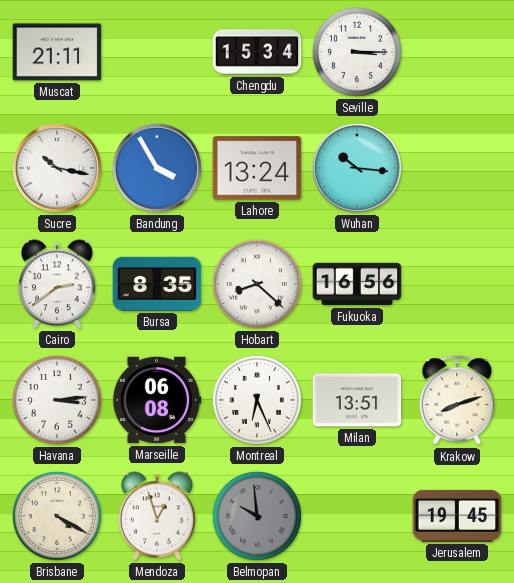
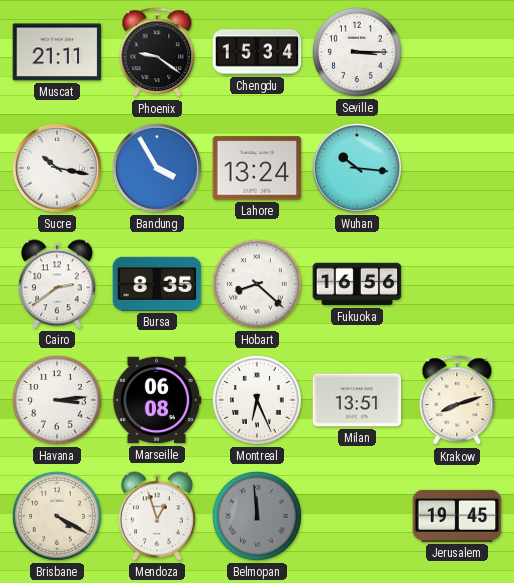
Phoenix: none -> 9:21 (157, 53)
Belmopan: 9:59 -> 11:59 (257, 516)
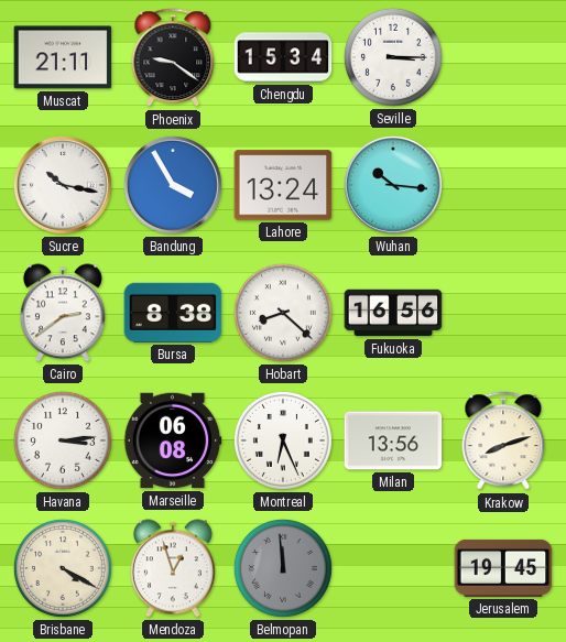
Bursa: 8:35 -> 8:38 (173, 313)
Milan: 13:51 -> 13:56 (393, 440)
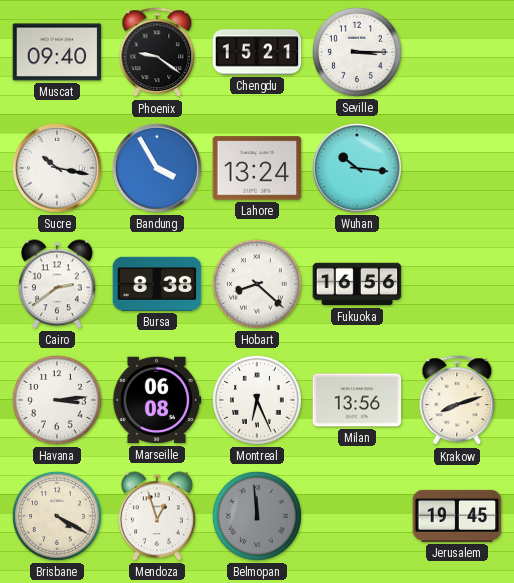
Muscat: 21:11 -> 09:40 (57, 52)
Chengdu: 15:34 -> 15:21 (257, 52)
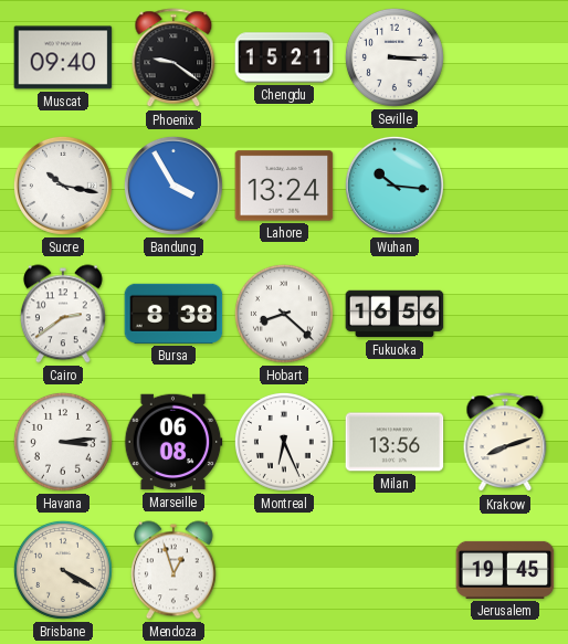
Belmopan: 11:59 -> none (257, 516)
